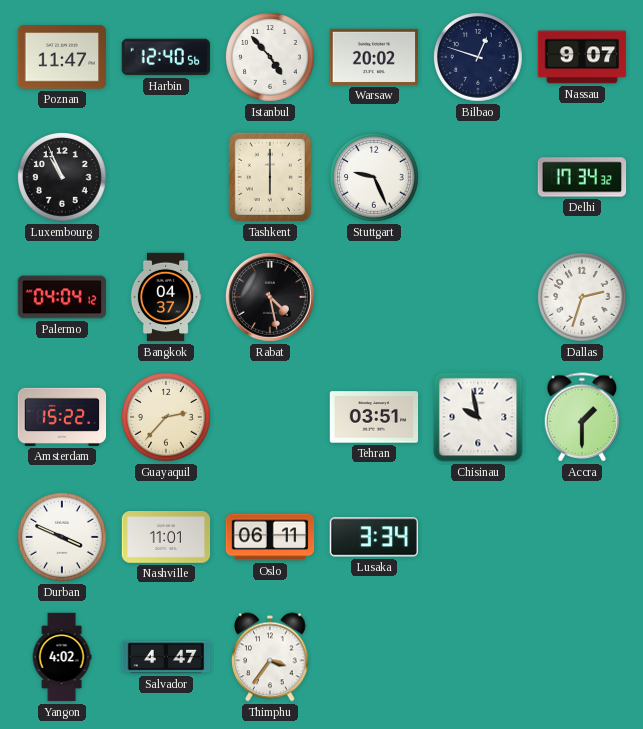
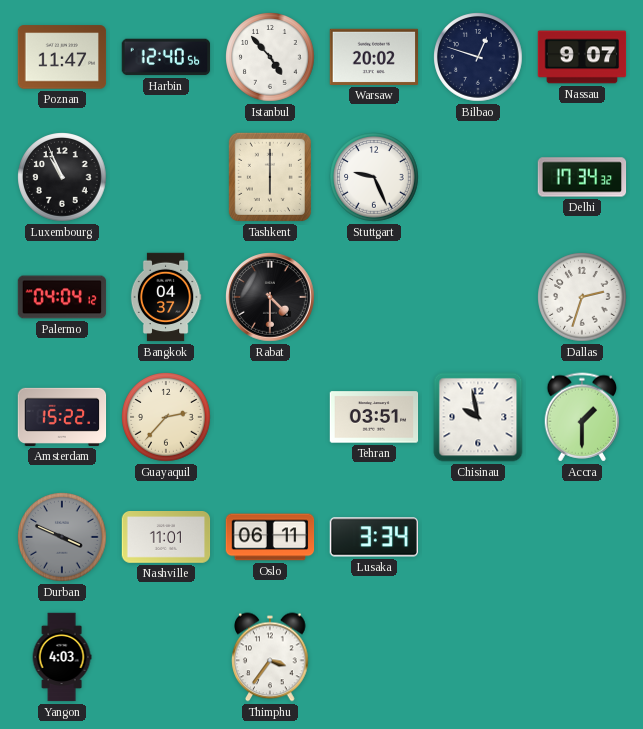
Rabat: 4:28 -> 4:30 (270, 297)
Durban dial: white -> grey (62, 537)
Yangon: 4:02 -> 4:03 (62, 657)
Salvador: 4:47 -> none (166, 657)
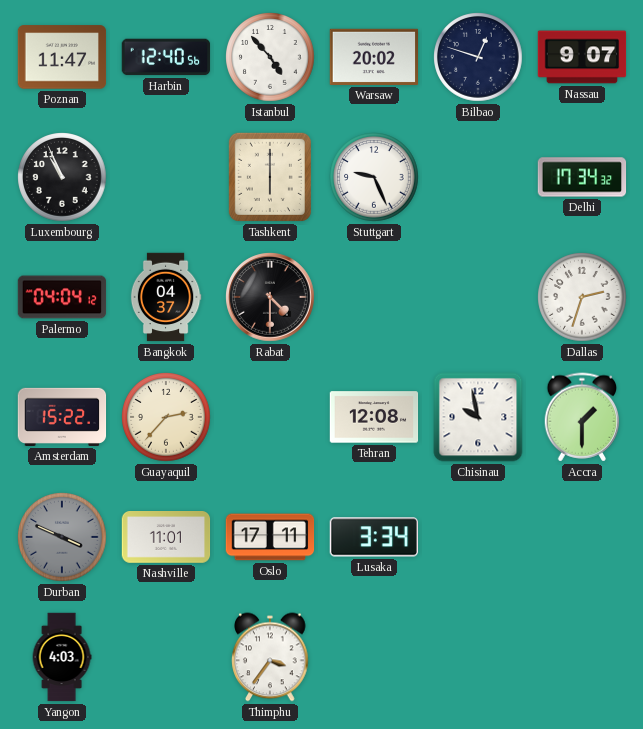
Tehran: 03:51 -> 12:08 (374, 417)
Oslo: 06:11 -> 17:11 (270, 537)
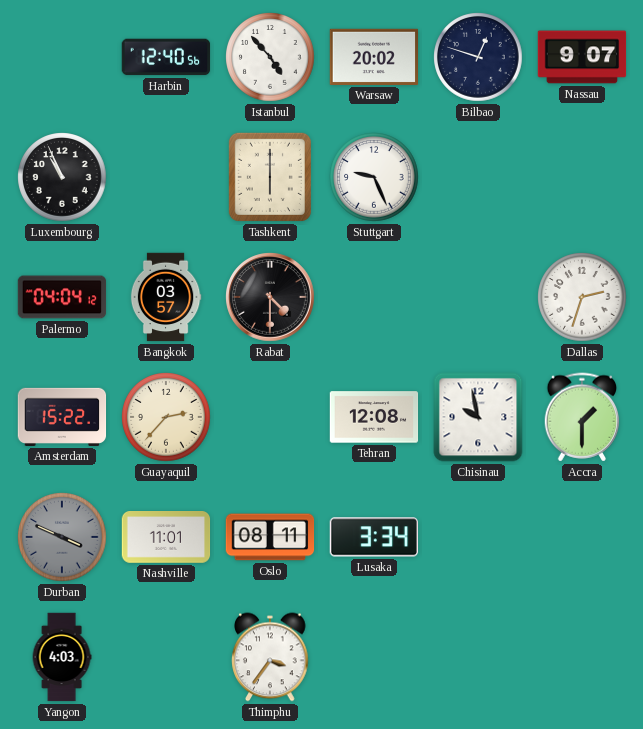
Poznan: 11:47 -> none (62, 57)
Delhi: 17:34 -> none (582, 177)
Bangkok: 04:37 -> 03:57 (166, 297)
Oslo: 17:11 -> 08:11 (270, 537)
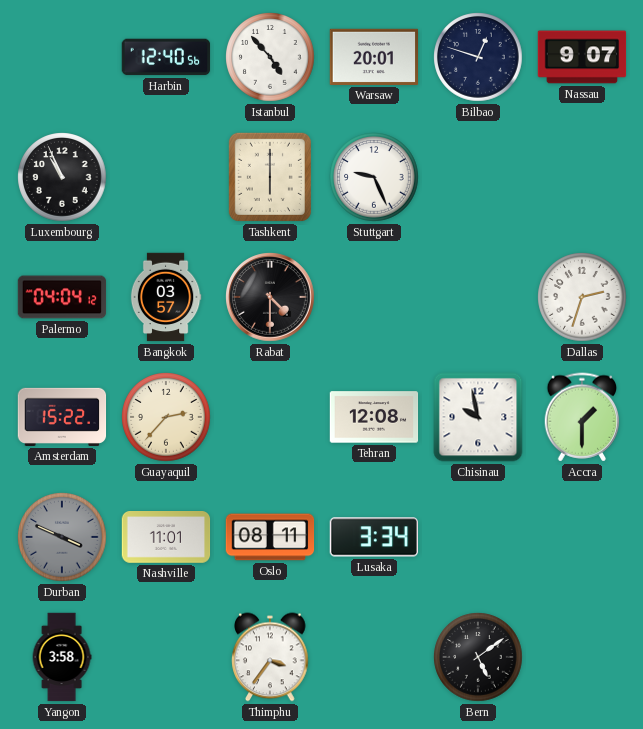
Warsaw: 20:02 -> 20:01 (374, 57)
Yangon: 4:03 -> 3:58 (62, 657)
Bern: none -> 5:09 (478, 657)
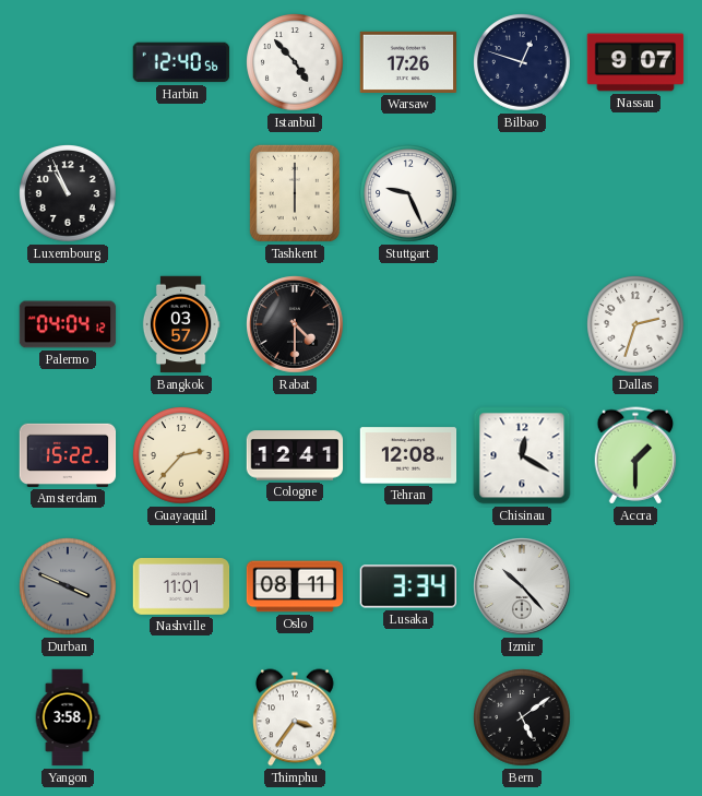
Warsaw: 20:01 -> 17:26 (408, 62)
Cologne: none -> 12:41 (295, 455)
Chisinau: 9:58 -> 12:20 (522, 455)
Izmir: none -> 10:23 (522, 586)
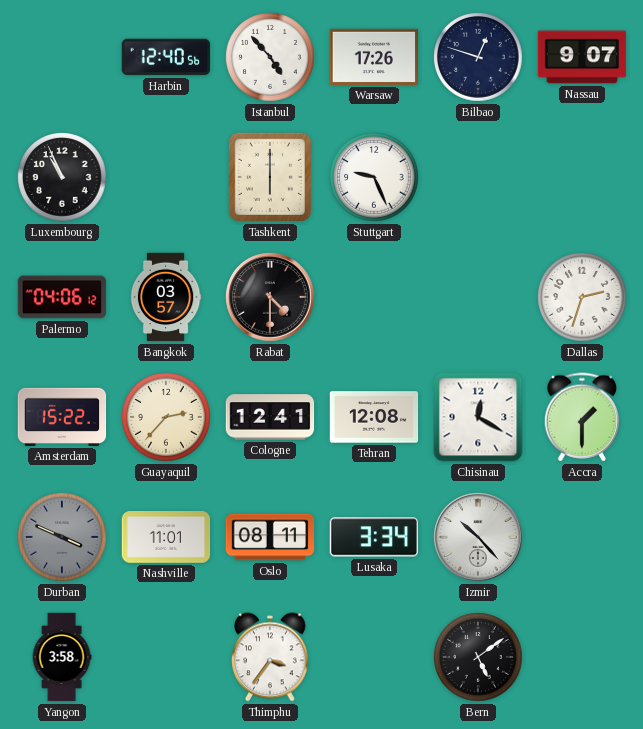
Palermo: 04:04 -> 04:06 (62, 297)
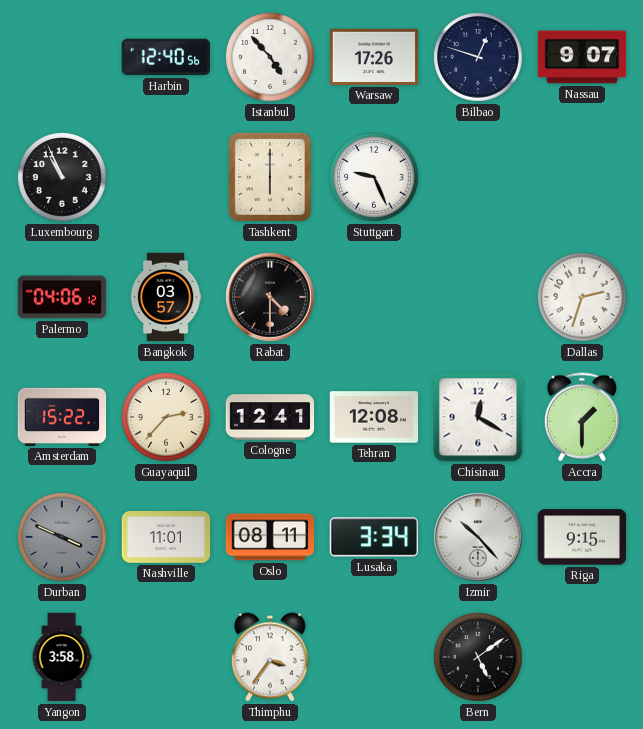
Riga: none -> 9:15 (582, 537)
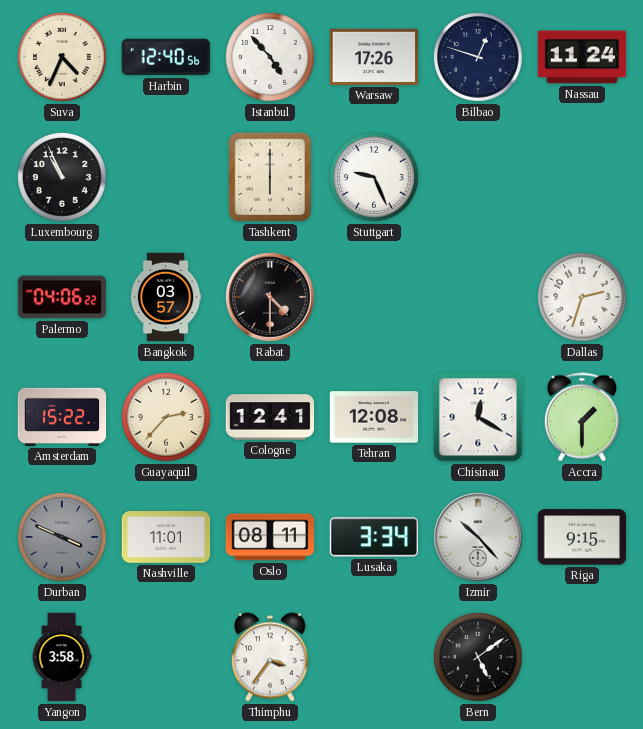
Suva: none -> 4:34 (62, 57)
Nassau: 9:07 -> 11:24 (582, 57)
Palermo: 04:06:12 -> 04:06:22 (62, 297)
